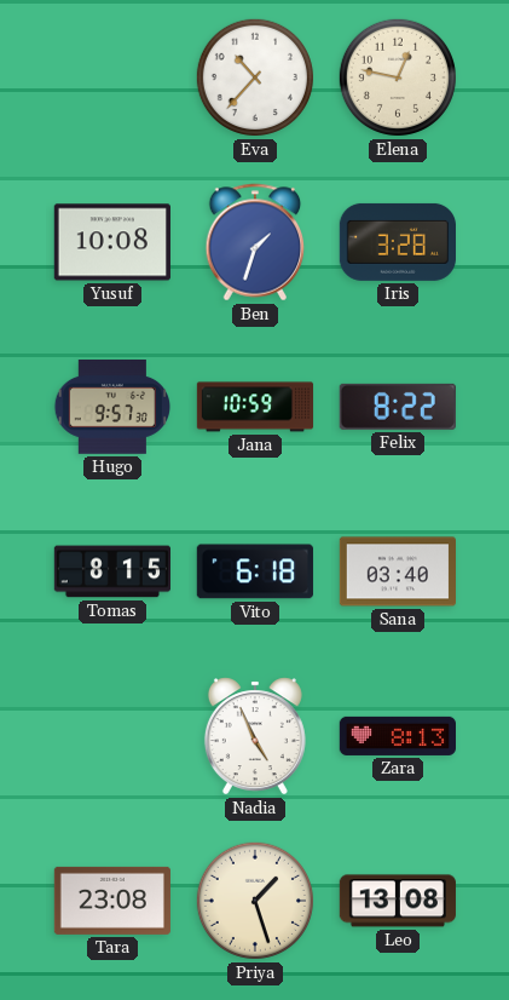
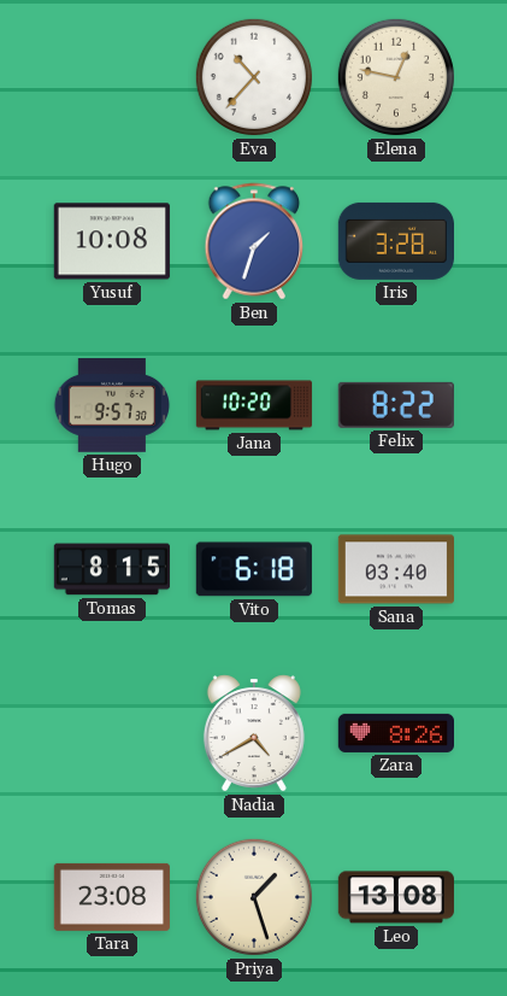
Jana: 10:59 -> 10:20 (254, 405)
Nadia: 4:56 -> 4:40 (254, 733)
Zara: 8:13 -> 8:26 (395, 733)
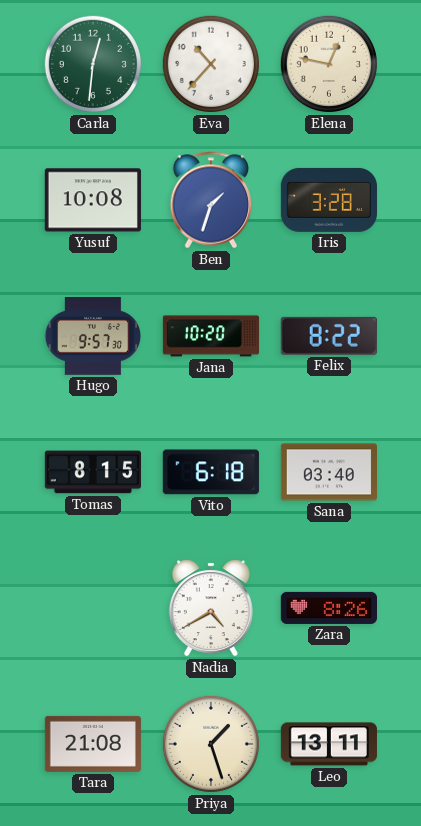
Carla: none -> 12:31 (93, 64)
Tara: 23:08 -> 21:08 (92, 744)
Leo: 13:08 -> 13:11 (328, 744)
